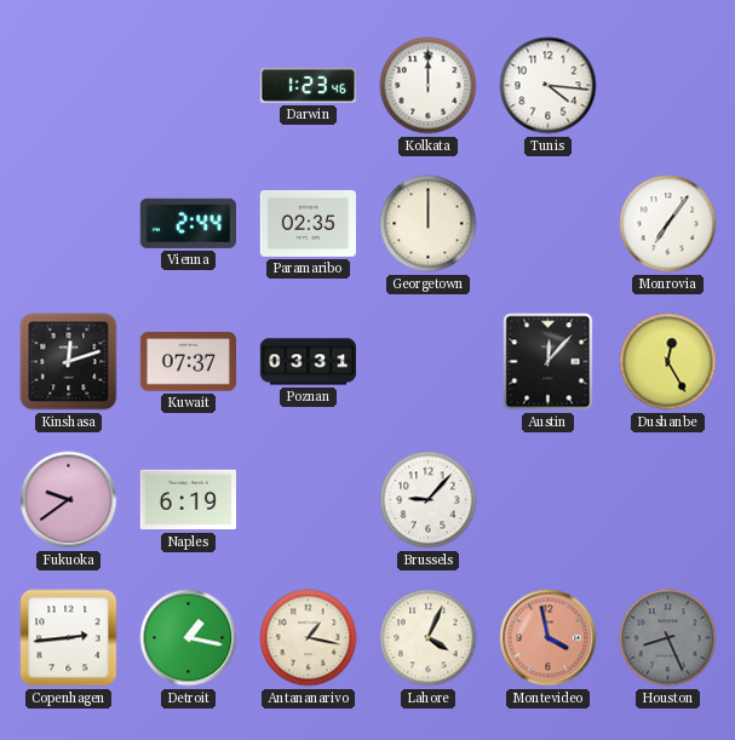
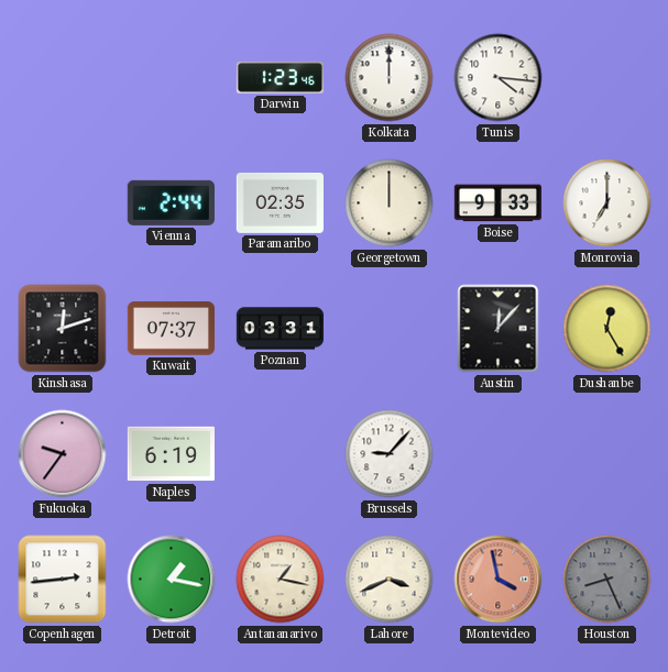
Boise: none -> 9:33 (497, 203)
Monrovia: 7:06 -> 7:00 (607, 203)
Fukuoka: 9:39 -> 9:36 (63, 454)
Lahore: 4:04 -> 3:41 (390, 580)
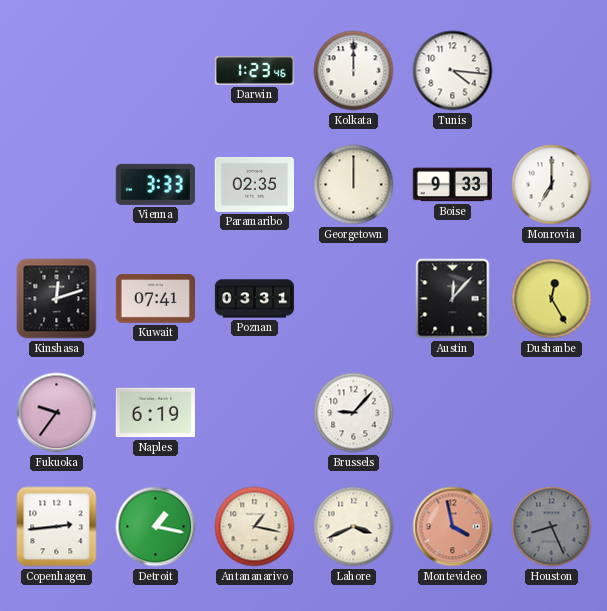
Vienna: 2:44 -> 3:33 (155, 184)
Kuwait: 07:37 -> 07:41 (155, 299)
